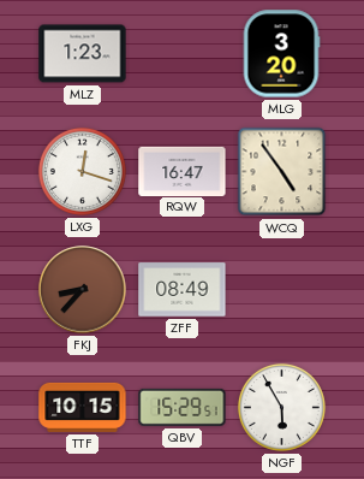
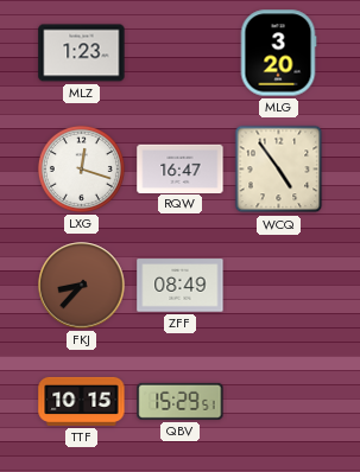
NGF: 5:55 -> none (281, 407)
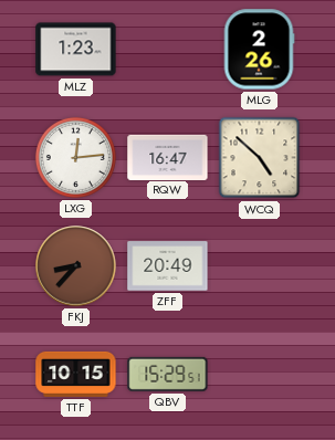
MLG: 3:20 -> 2:26 (259, 50)
LXG: 12:18 -> 12:14 (75, 157)
WCQ: 4:54 -> 4:52 (260, 158)
ZFF: 08:49 -> 20:49 (168, 266)
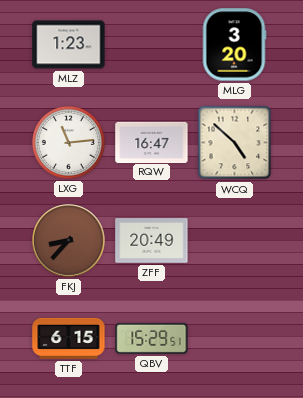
MLG: 2:26 -> 3:20 (234, 45)
LXG: 12:14 -> 11:14 (68, 142)
TTF: 10:15 -> 6:15 (69, 338)
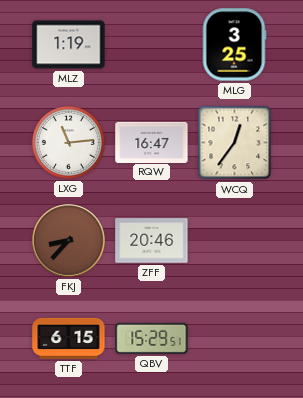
MLZ: 1:23 -> 1:19 (69, 45)
MLG: 3:20 -> 3:25 (234, 45)
WCQ: 4:52 -> 12:36 (235, 143)
ZFF: 20:49 -> 20:46 (152, 241)
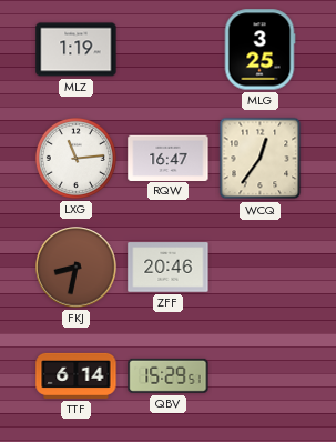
FKJ: 8:37 -> 8:32 (77, 268)
TTF: 6:15 -> 6:14 (77, 375)
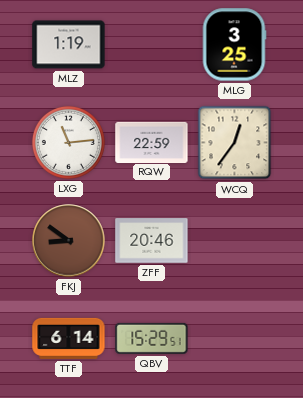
RQW: 16:47 -> 22:59 (152, 142)
FKJ: 8:32 -> 8:51 (69, 241)
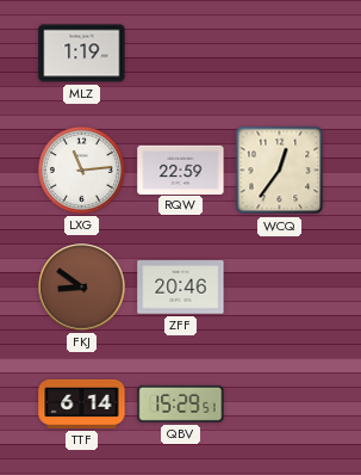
MLG: 3:25 -> none (234, 45)
